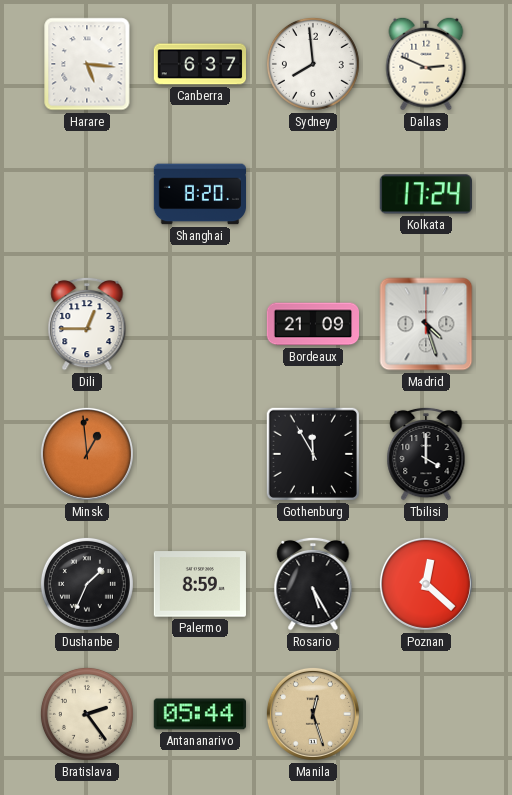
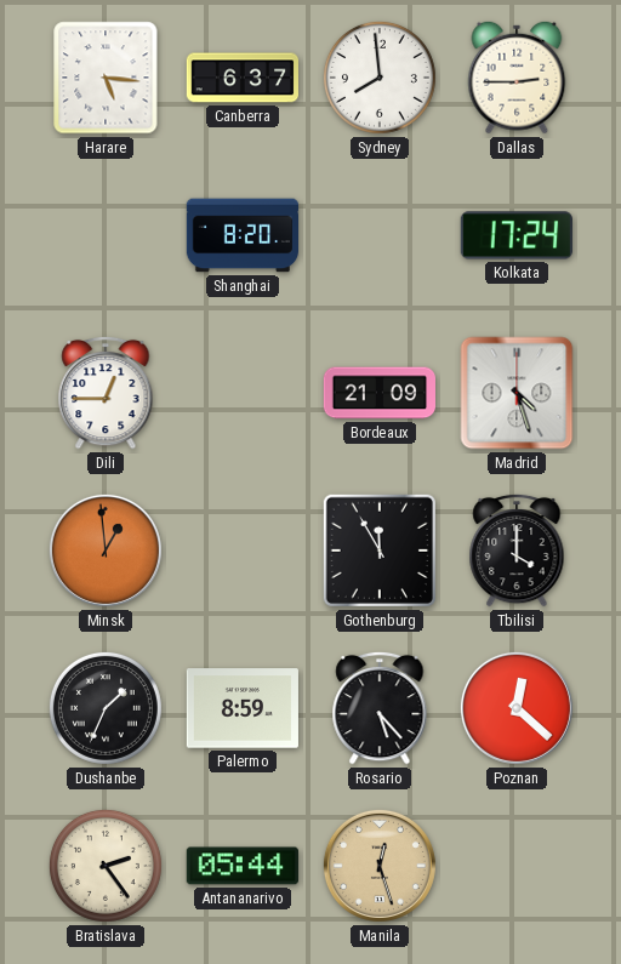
Dallas: 2:49 -> 2:45 (517, 78)
Rosario: 5:25 -> 5:23 (380, 708)
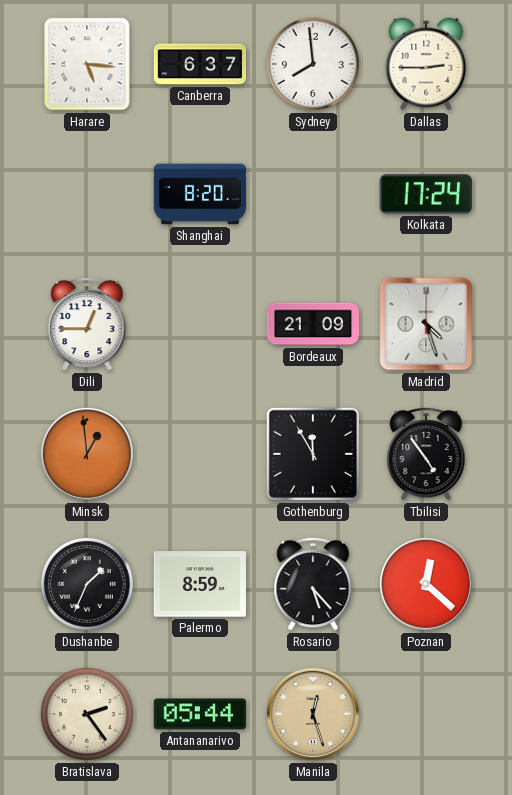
Tbilisi: 4:00 -> 4:54 (426, 454)
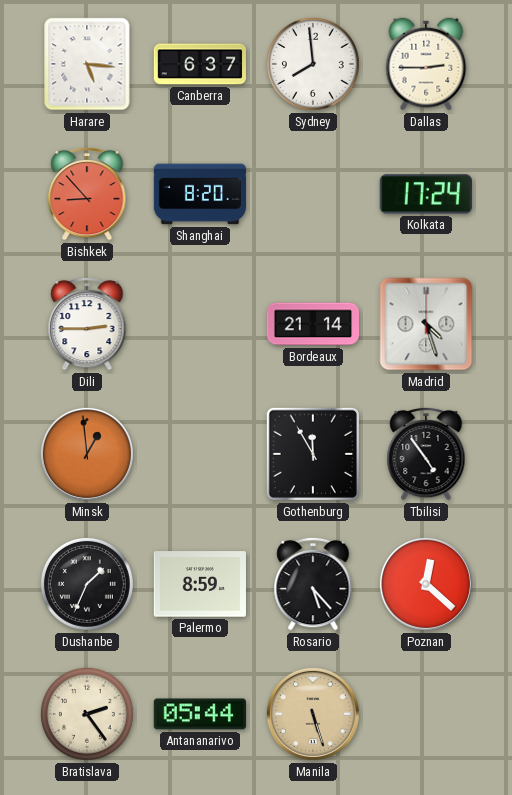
Bishkek: none -> 8:53 (87, 194)
Dili: 12:45 -> 2:45 (87, 324)
Bordeaux: 21:09 -> 21:14 (312, 324)
Manila: 12:27 -> 5:27 (313, 714)
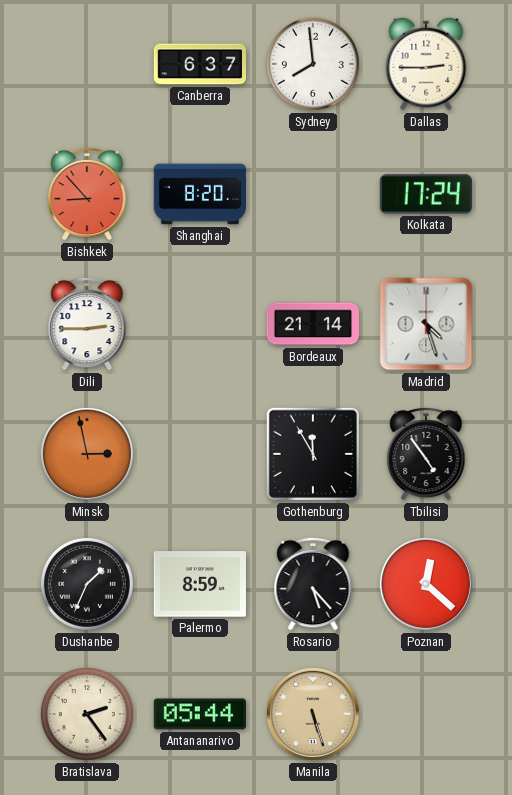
Harare: 5:16 -> none (87, 64)
Minsk: 12:59 -> 2:58 (87, 454)
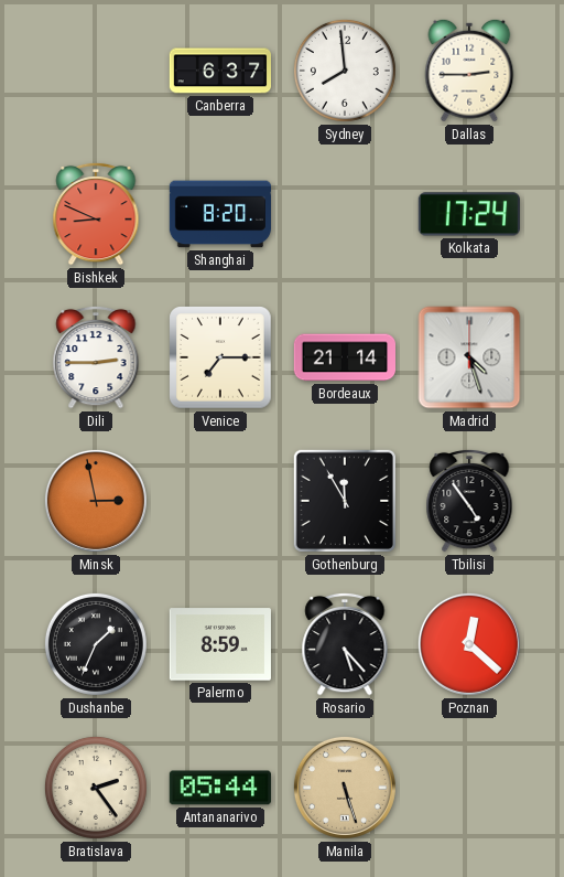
Bishkek: 8:53 -> 8:49 (96, 214)
Venice: none -> 7:15 (220, 357)
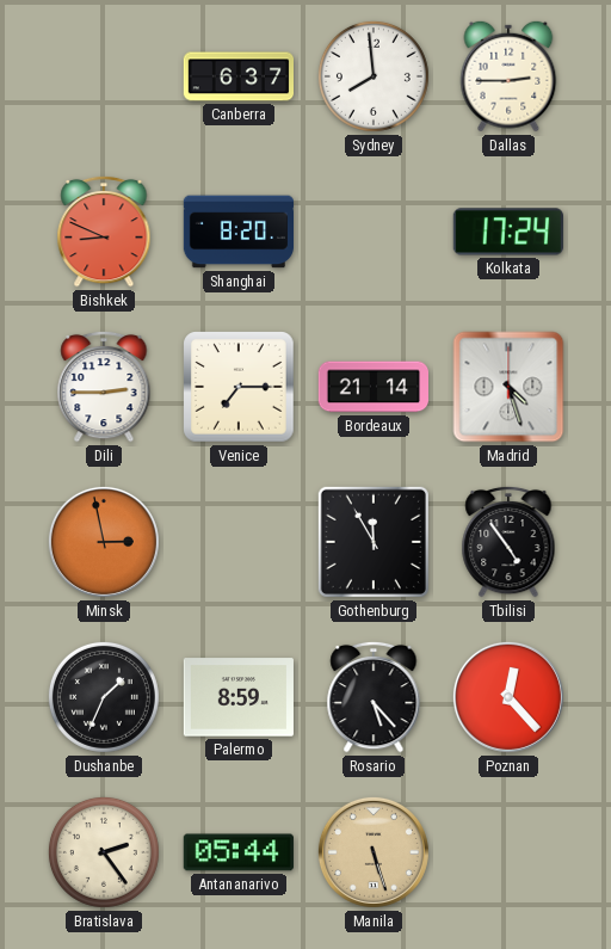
Poznan: 12:22 -> 12:23 (508, 697)
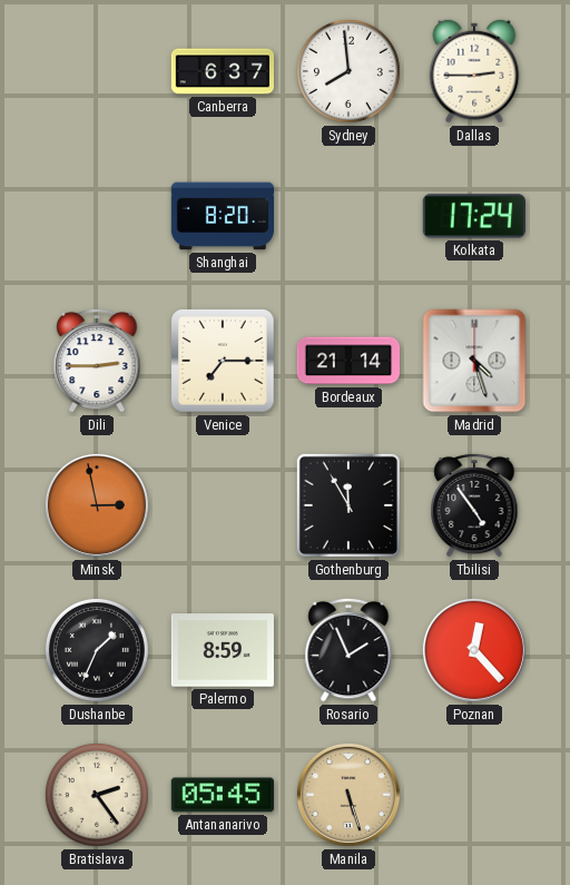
Bishkek: 8:49 -> none (104, 232)
Rosario: 5:23 -> 1:56 (348, 650)
Antananarivo: 05:44 -> 05:45 (223, 795)
